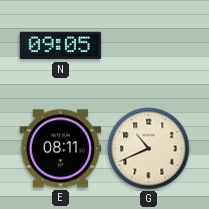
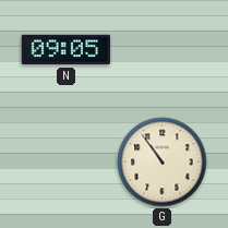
E: 08:11 -> none (61, 149)
G: 10:41 -> 10:54 (163, 163)
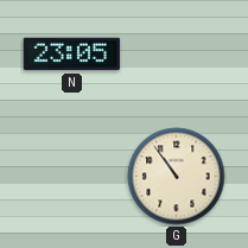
N: 09:05 -> 23:05 (72, 55)
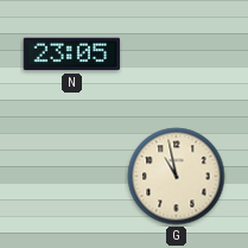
G: 10:54 -> 10:58 (177, 177)
